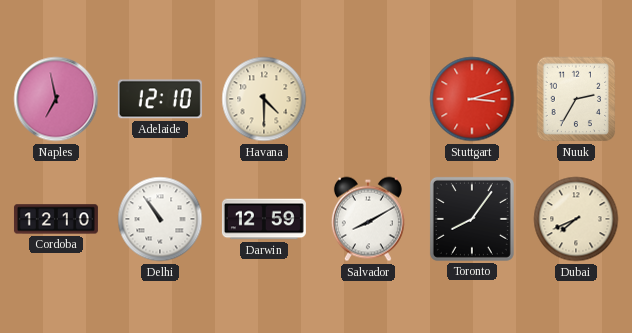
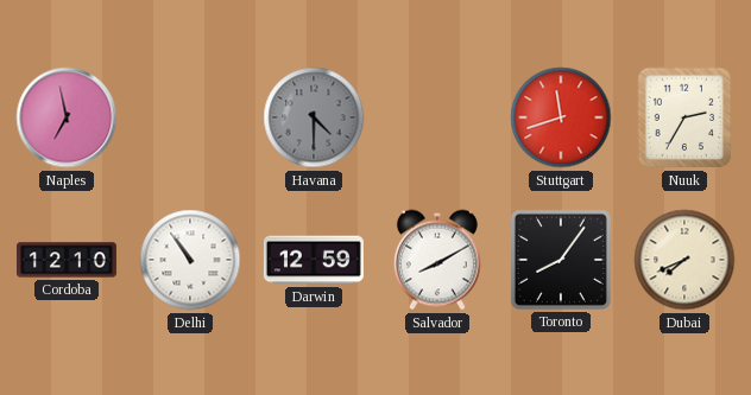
Adelaide: 12:10 -> none (160, 99)
Havana dial: cream -> grey (314, 117)
Stuttgart: 3:12 -> 11:42 (561, 117)
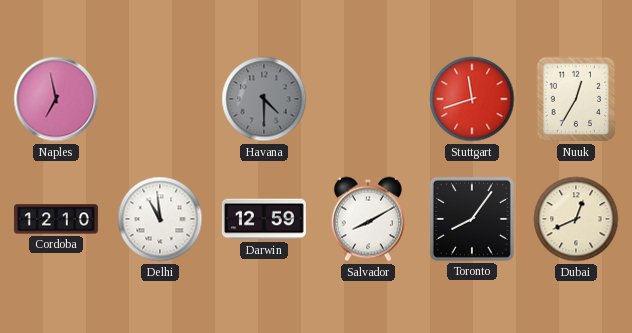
Nuuk: 2:35 -> 12:35 (576, 99)
Delhi: 10:54 -> 10:59 (160, 219)
Dubai: 7:41 -> 12:41 (576, 219)
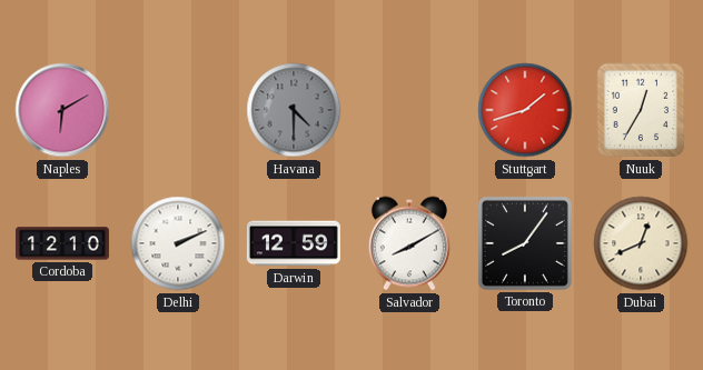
Naples: 6:58 -> 6:10 (62, 110)
Stuttgart: 11:42 -> 1:42 (525, 110)
Delhi: 10:59 -> 2:11 (178, 243)
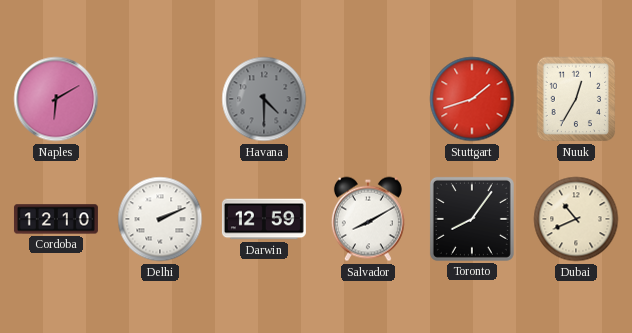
Dubai: 12:41 -> 10:41 (576, 219)
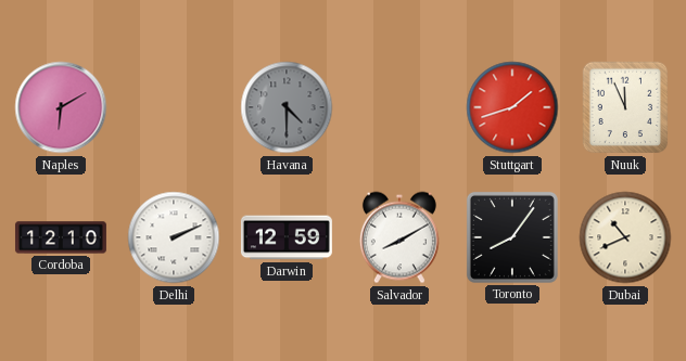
Nuuk: 12:35 -> 11:56 (625, 107)
